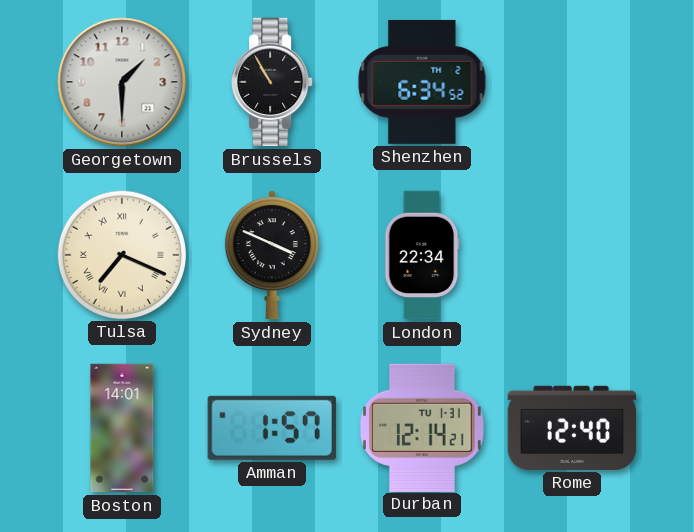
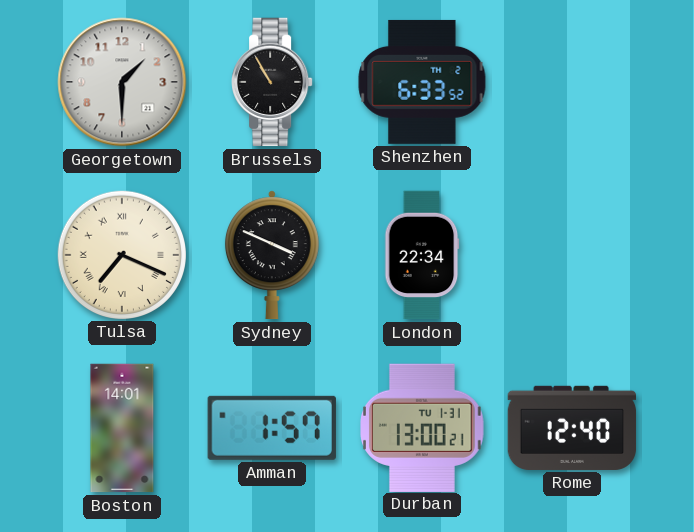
Shenzhen: 6:34 -> 6:33 (422, 82)
Durban: 12:14 -> 13:00 (423, 427)
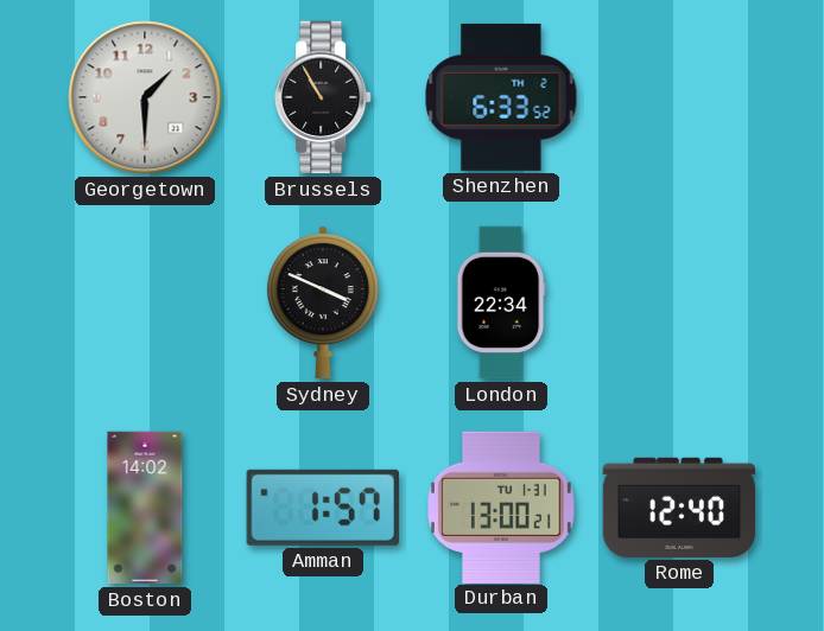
Tulsa: 7:19 -> none (121, 254)
Boston: 14:01 -> 14:02 (145, 508)
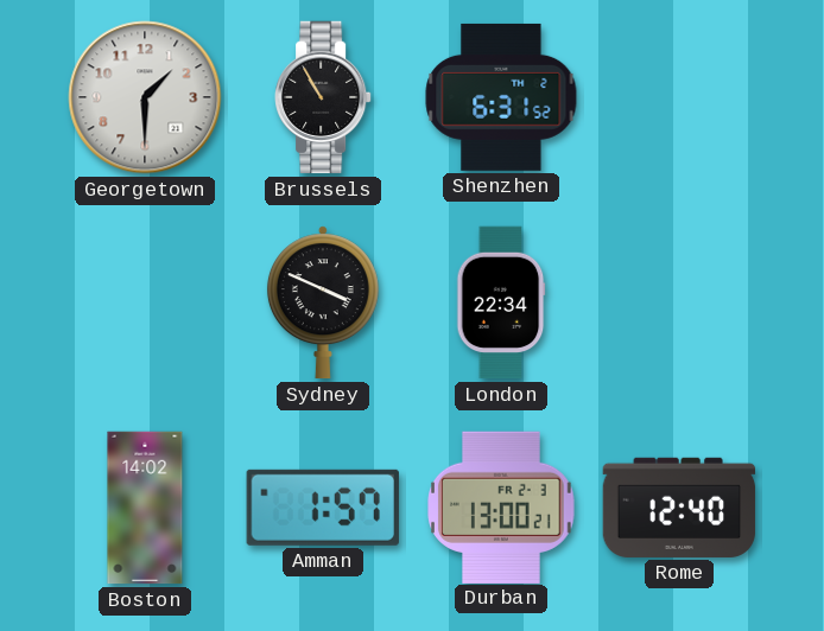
Shenzhen: 6:33 -> 6:31 (501, 97)
Durban date: TU 1-31 -> FR 2-3 (502, 506)
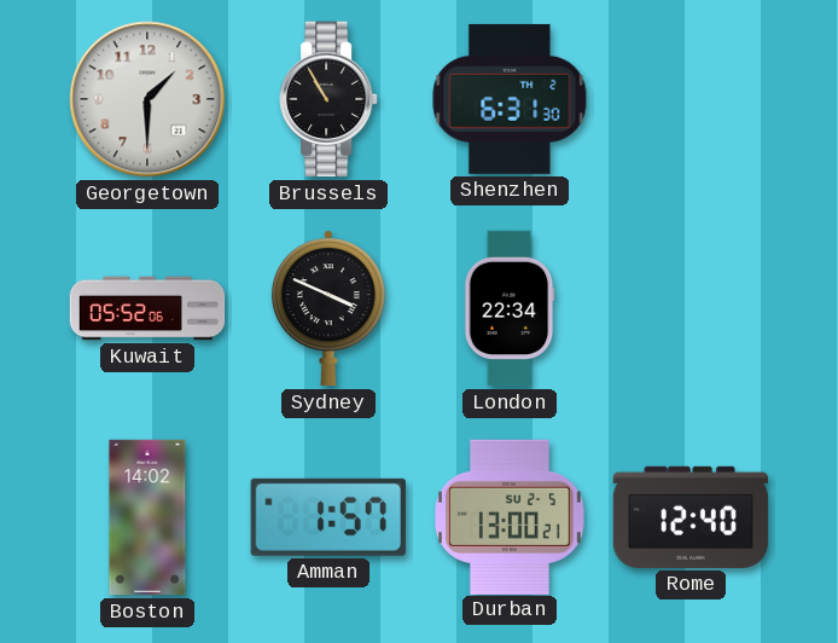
Shenzhen: 6:31:52 -> 6:31:30 (510, 99)
Kuwait: none -> 05:52 (147, 308)
Durban date: FR 2-3 -> SU 2-5 (511, 516)
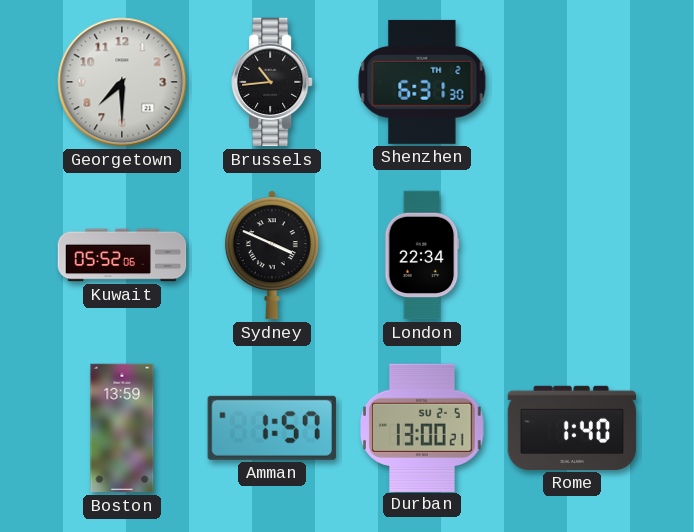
Georgetown: 1:30 -> 7:30 (122, 82)
Brussels: 10:55 -> 10:44 (272, 82)
Boston: 14:02 -> 13:59 (122, 428)
Rome: 12:40 -> 1:40 (572, 428)
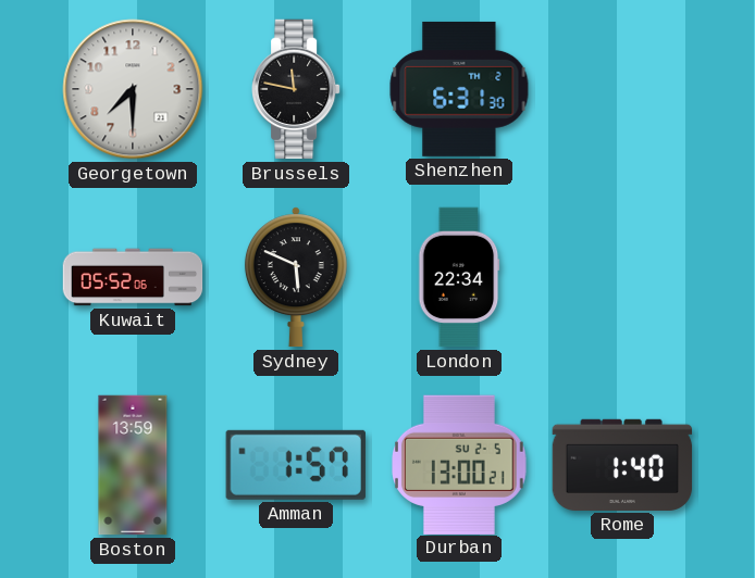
Brussels: 10:44 -> 11:47 (296, 89)
Sydney: 3:49 -> 5:49 (296, 277)
